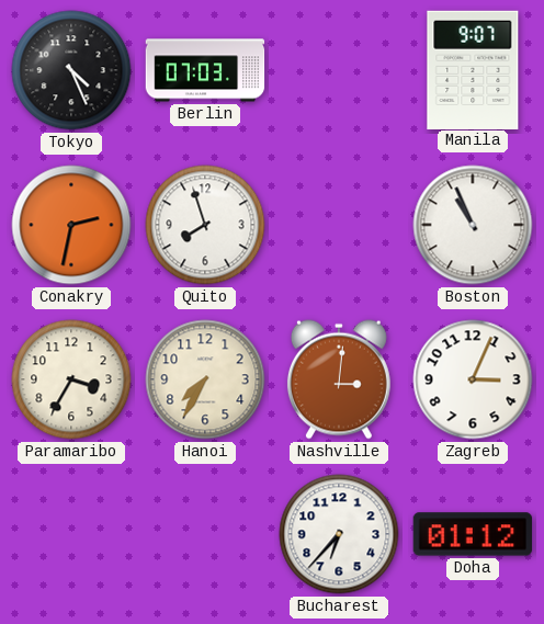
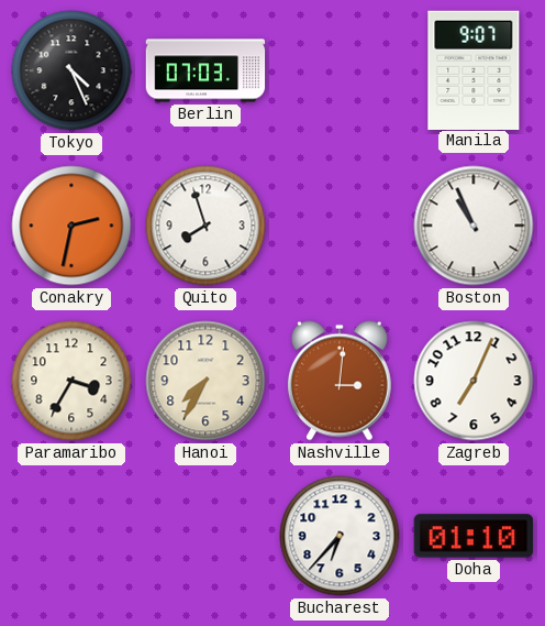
Zagreb: 3:04 -> 7:04 (474, 381)
Doha: 01:12 -> 01:10 (474, 536)
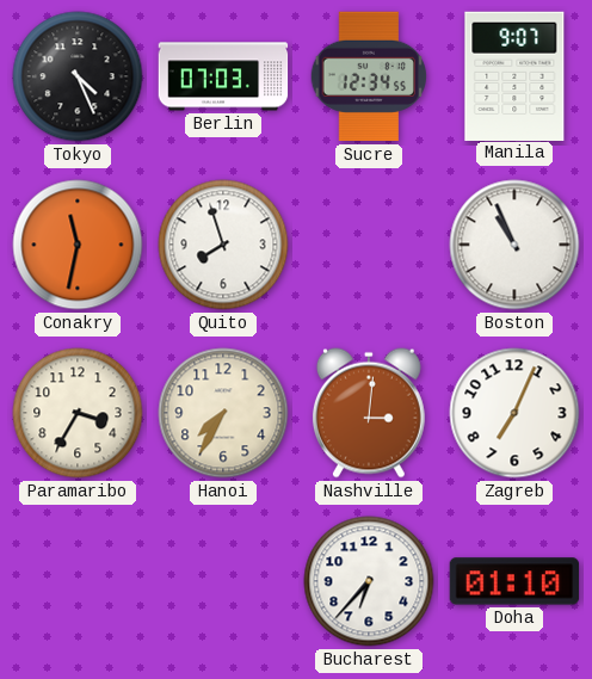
Sucre: none -> 12:34 (369, 76)
Conakry: 2:32 -> 11:32 (78, 245)
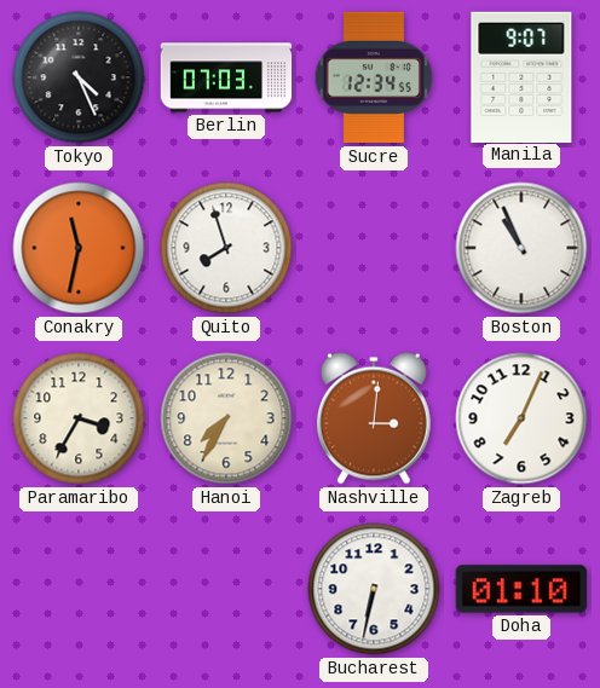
Bucharest: 6:37 -> 6:32 (374, 589)
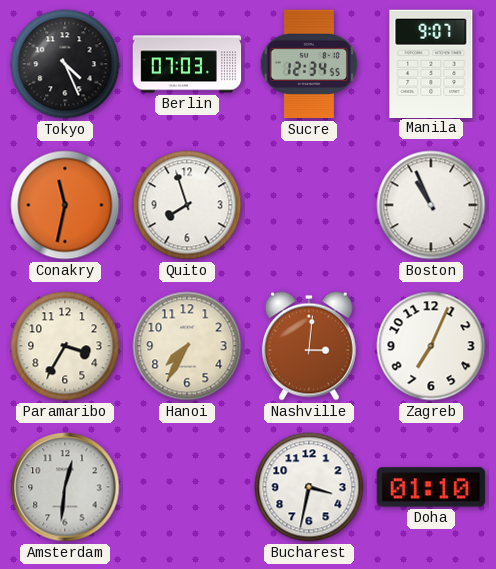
Amsterdam: none -> 12:31 (65, 487)
Bucharest: 6:32 -> 3:32 (309, 487)
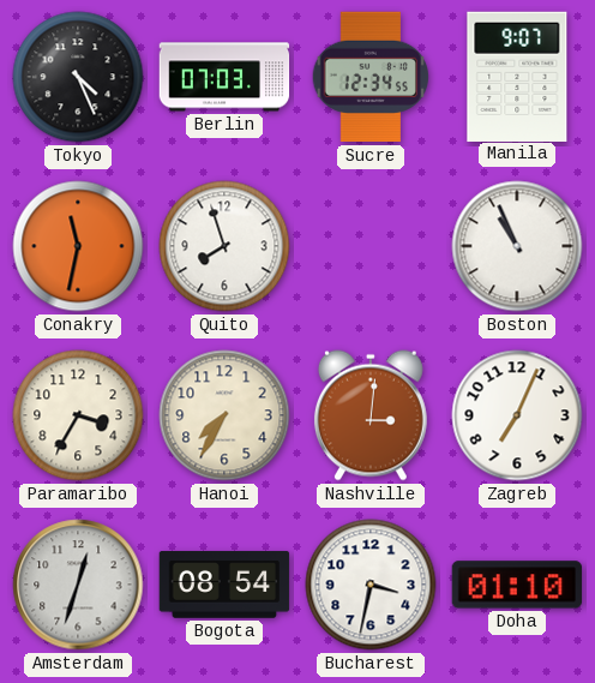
Amsterdam: 12:31 -> 12:33 (78, 585)
Bogota: none -> 08:54 (224, 585)
